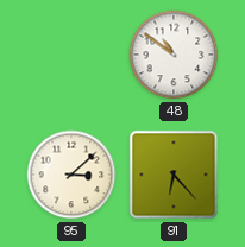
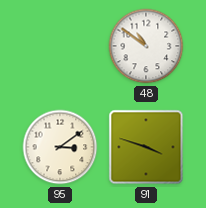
95: 3:08 -> 3:09 (60, 147)
91: 6:23 -> 3:48 (146, 147)
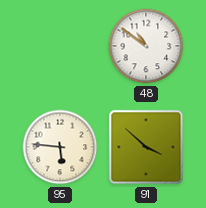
95: 3:09 -> 5:46 (60, 147)
91: 3:48 -> 3:52 (146, 147)
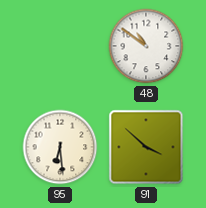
95: 5:46 -> 6:29 (60, 147)
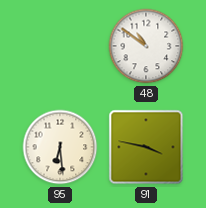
91: 3:52 -> 3:47 (146, 147)
